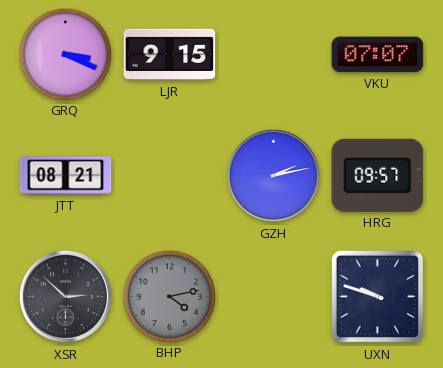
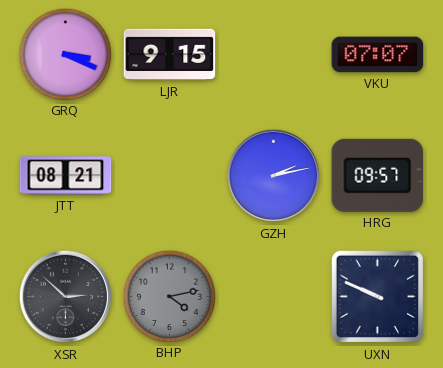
UXN: 9:48 -> 9:49 (378, 297)
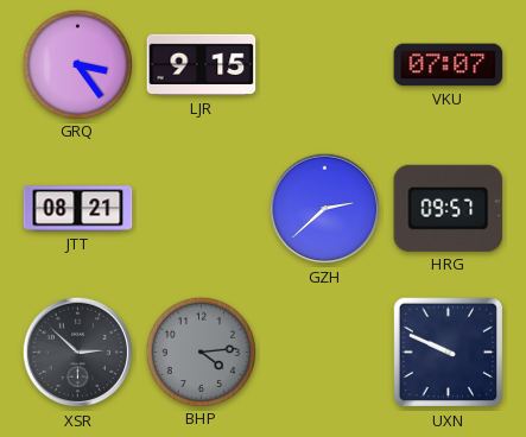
GRQ: 3:19 -> 3:24 (77, 64)
GZH: 2:13 -> 2:38 (325, 209)
BHP: 4:13 -> 4:14 (201, 351)
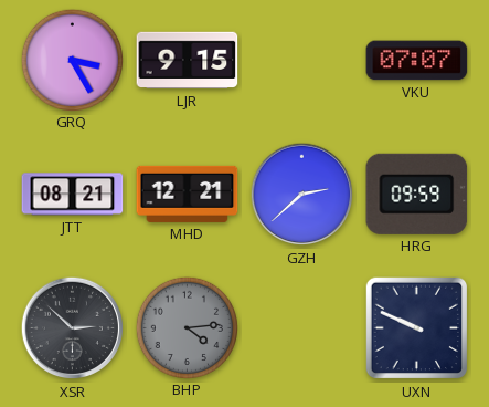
GRQ: 3:24 -> 3:25 (72, 60)
MHD: none -> 12:21 (188, 194)
HRG: 09:57 -> 09:59 (417, 194)
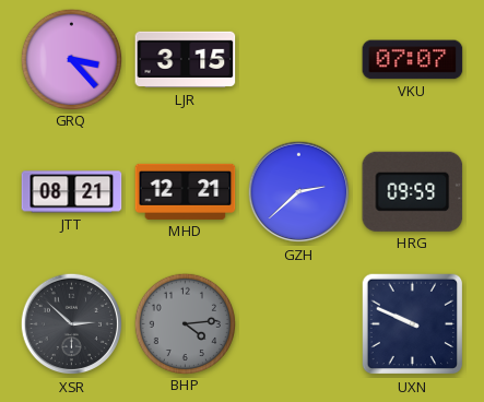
GRQ: 3:25 -> 3:23 (71, 59)
LJR: 9:15 -> 3:15 (186, 60)
